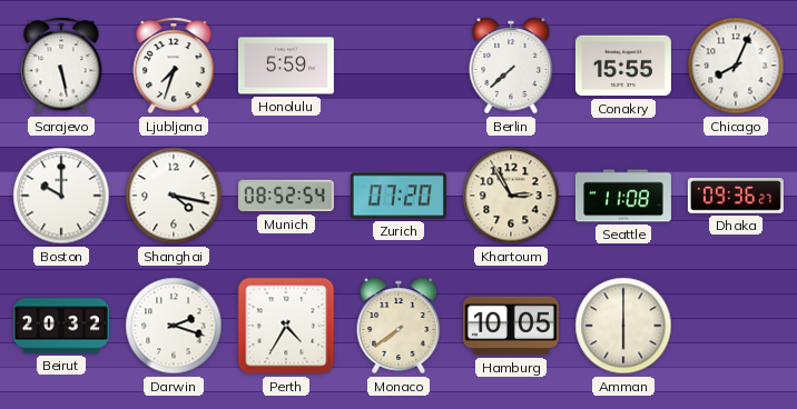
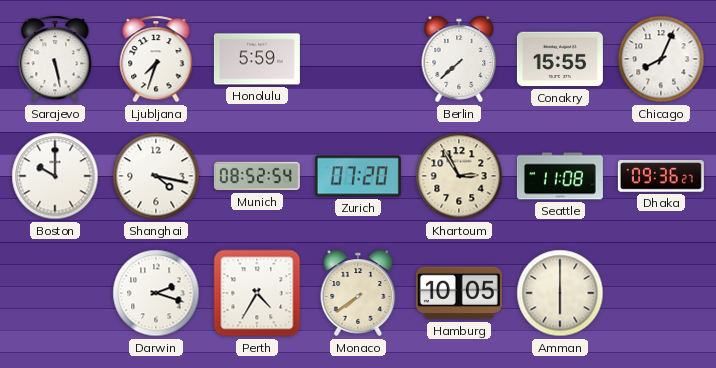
Beirut: 20:32 -> none (61, 326)
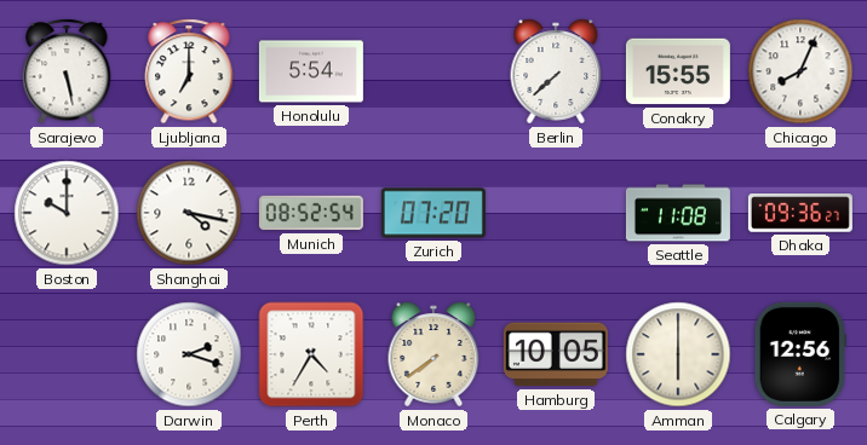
Ljubljana: 7:33 -> 7:00 (189, 71)
Honolulu: 5:59 -> 5:54 (311, 71)
Khartoum: 2:55 -> none (459, 176)
Calgary: none -> 12:56 (800, 354)
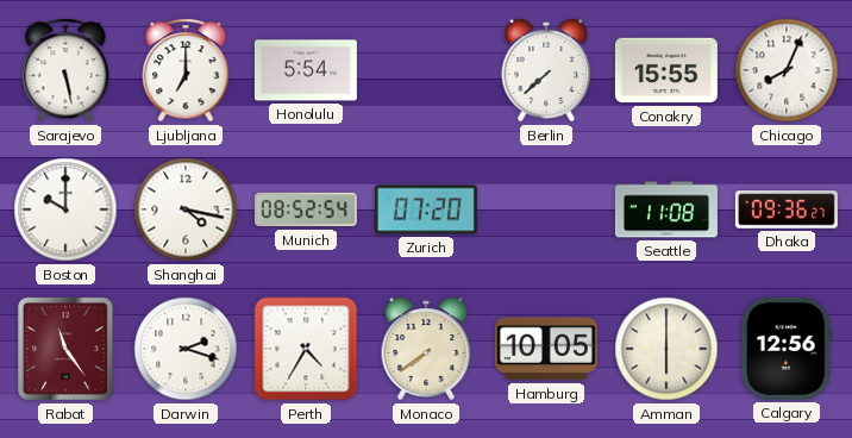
Rabat: none -> 11:24 (65, 349)
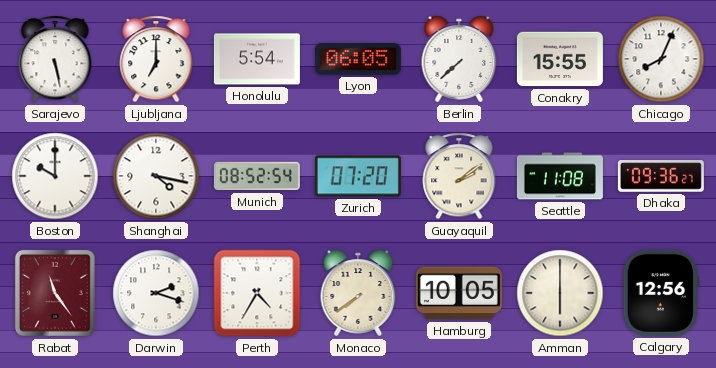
Lyon: none -> 06:05 (358, 59)
Guayaquil: none -> 2:09 (459, 176)
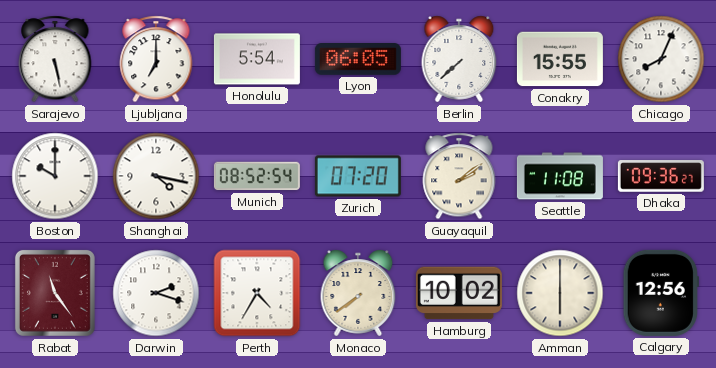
Hamburg: 10:05 -> 10:02 (459, 293)
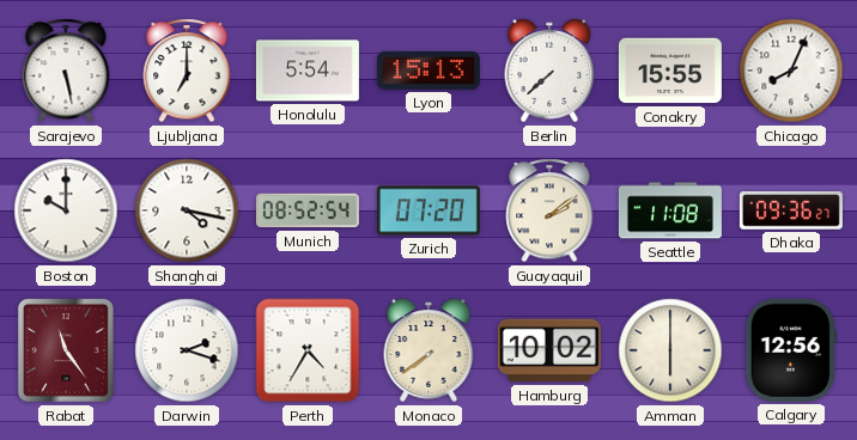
Lyon: 06:05 -> 15:13 (428, 71)
